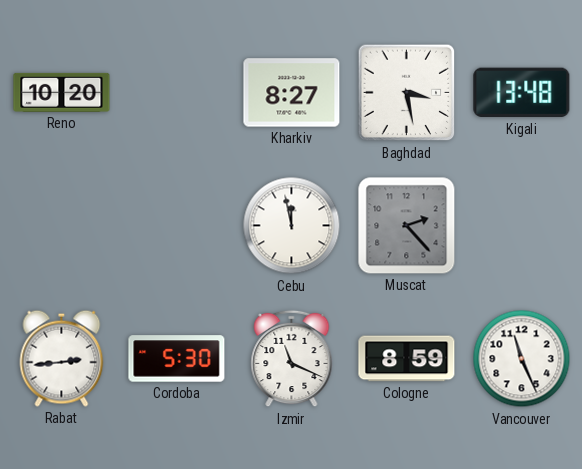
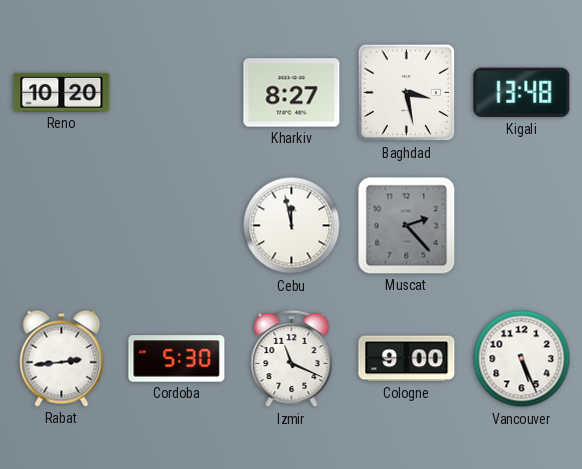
Cologne: 8:59 -> 9:00 (407, 359)
Vancouver: 11:26 -> 5:26 (522, 359)
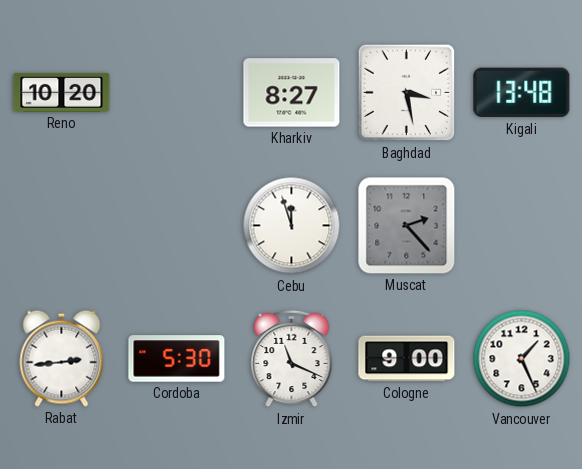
Cebu: 11:58 -> 11:57 (292, 226)
Vancouver: 5:26 -> 1:26 (522, 359)
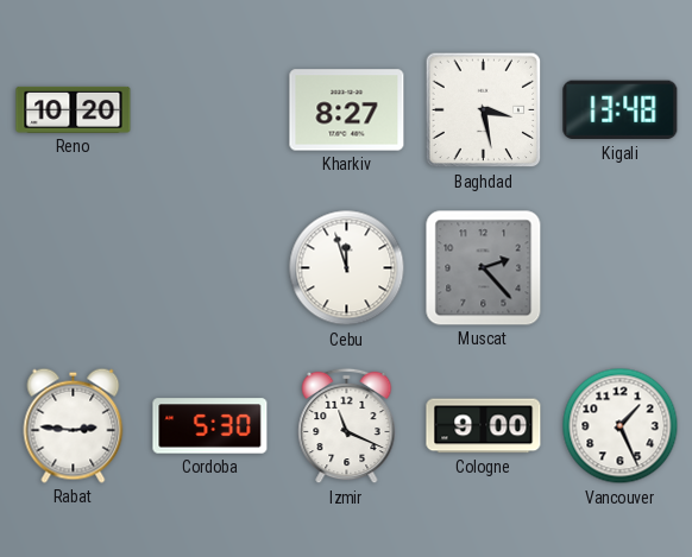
Rabat: 2:44 -> 2:46 (74, 425)
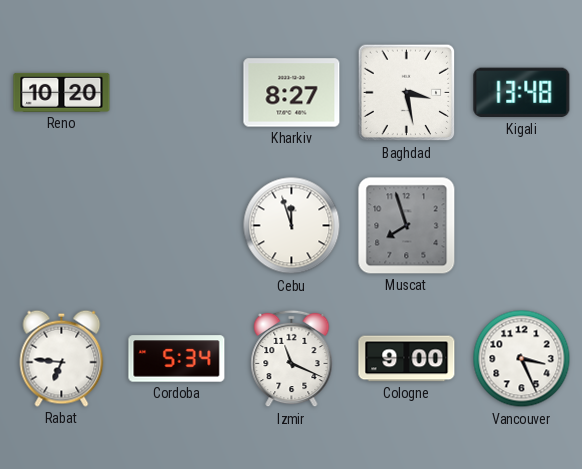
Muscat: 2:23 -> 7:57 (407, 226)
Rabat: 2:46 -> 6:46 (62, 358)
Cordoba: 5:30 -> 5:34 (177, 359)
Vancouver: 1:26 -> 3:26 (522, 359)
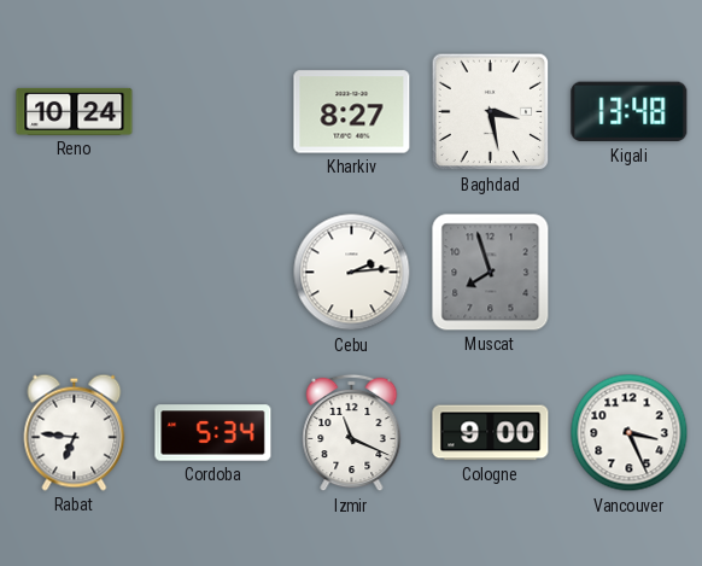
Reno: 10:20 -> 10:24 (75, 111)
Cebu: 11:57 -> 2:14 (352, 273)
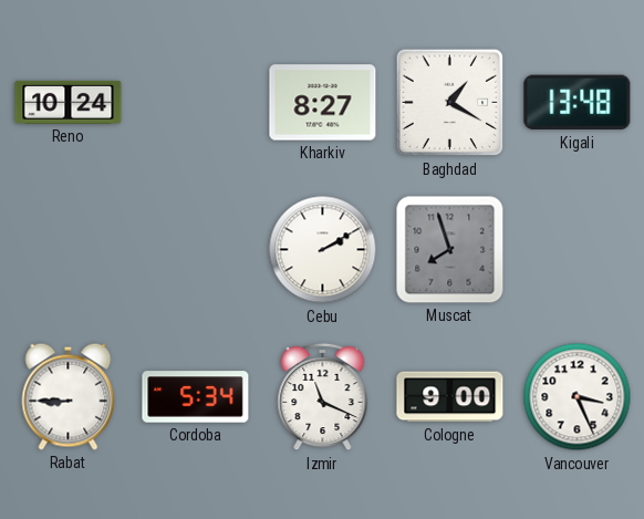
Baghdad: 3:28 -> 1:20 (450, 103)
Cebu: 2:14 -> 2:10 (323, 250)
Rabat: 6:46 -> 8:45 (69, 396)
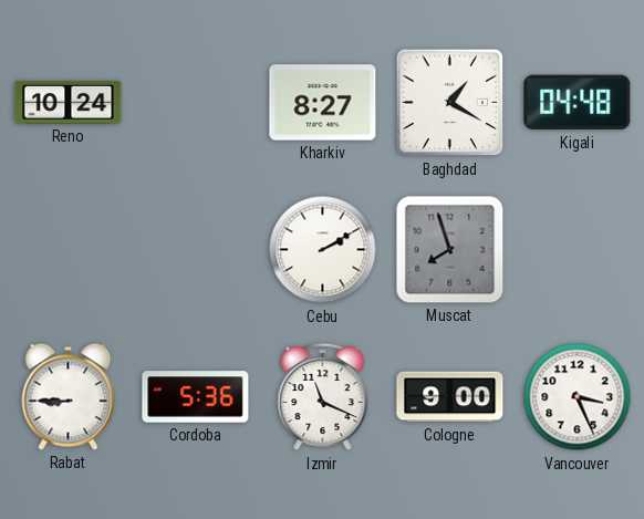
Kigali: 13:48 -> 04:48 (578, 103)
Cordoba: 5:34 -> 5:36 (196, 397)
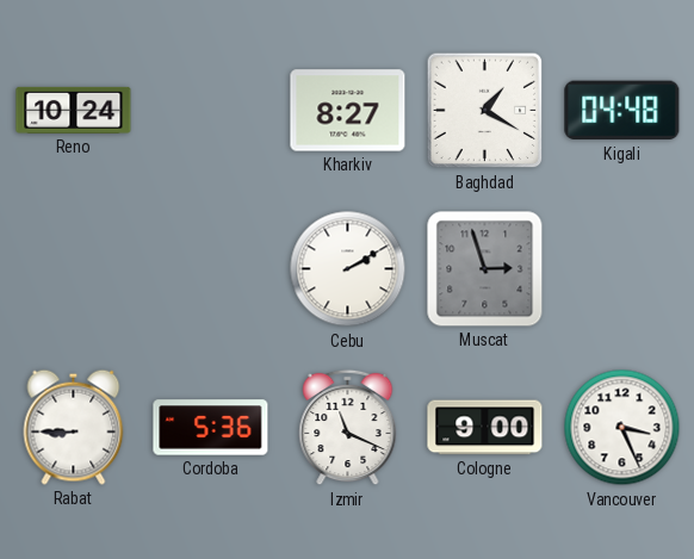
Muscat: 7:57 -> 2:57 (485, 269)
